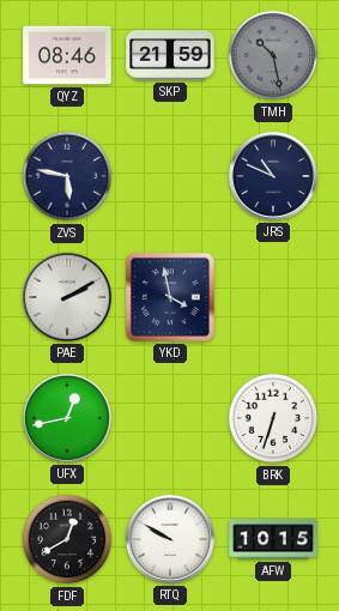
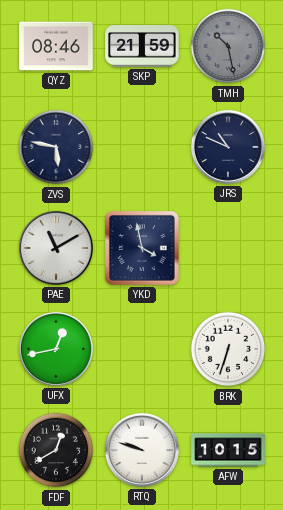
PAE: 2:10 -> 11:10 (56, 248)
RTQ: 9:50 -> 9:48 (142, 450)
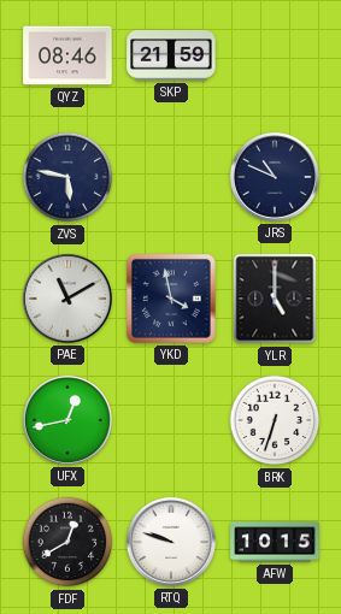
TMH: 10:28 -> none (228, 46)
YLR: none -> 5:00 (275, 299)
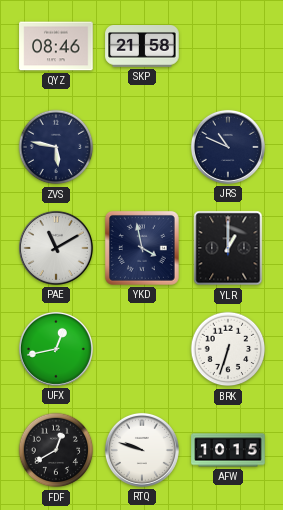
SKP: 21:59 -> 21:58 (142, 46)
YLR: 5:00 -> 1:00 (228, 248)
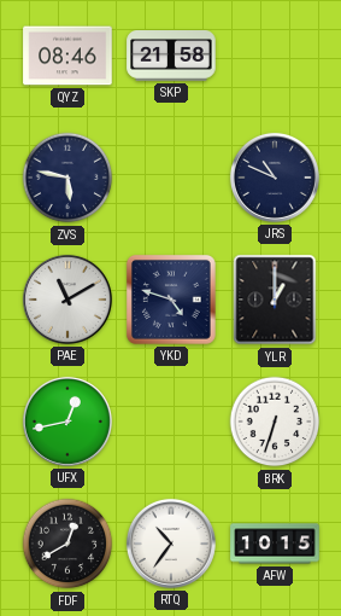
YKD: 3:58 -> 4:48 (171, 300)
RTQ: 9:48 -> 10:36 (171, 544)
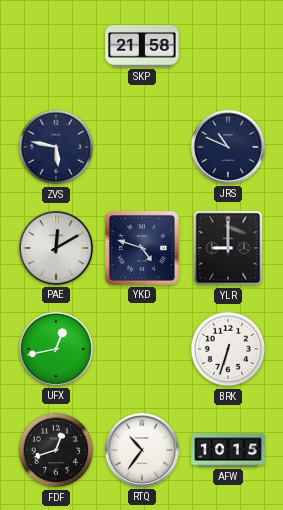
QYZ: 08:46 -> none (67, 56)
PAE: 11:10 -> 12:10 (56, 248)
YLR: 1:00 -> 9:00 (228, 248)
FDF: 12:40 -> 12:42 (56, 450)
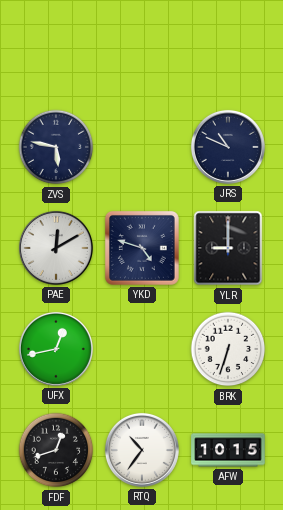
SKP: 21:58 -> none (142, 46)
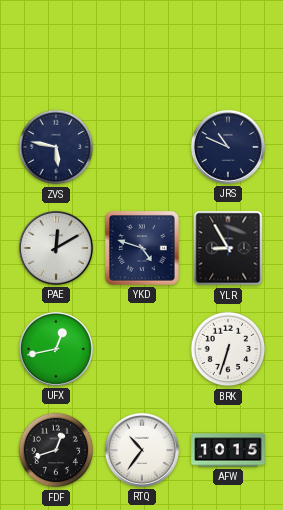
YLR: 9:00 -> 8:55 (228, 248)
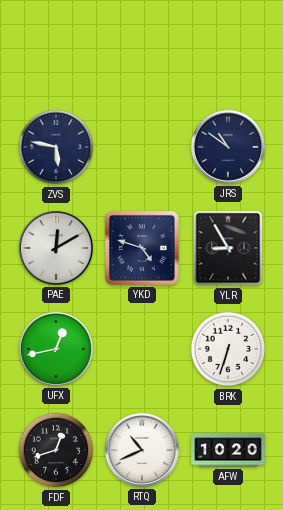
JRS: 10:49 -> 10:51 (228, 147)
RTQ: 10:36 -> 10:41 (142, 450)
AFW: 10:15 -> 10:20 (228, 450)
